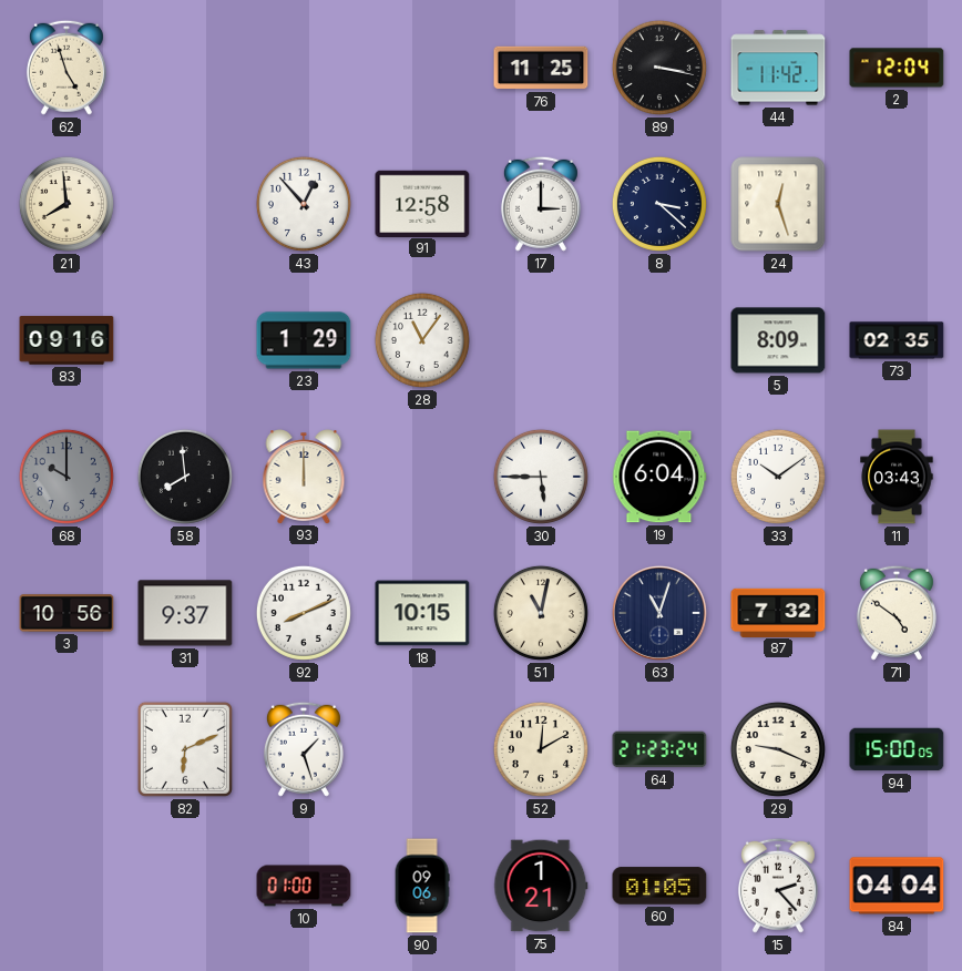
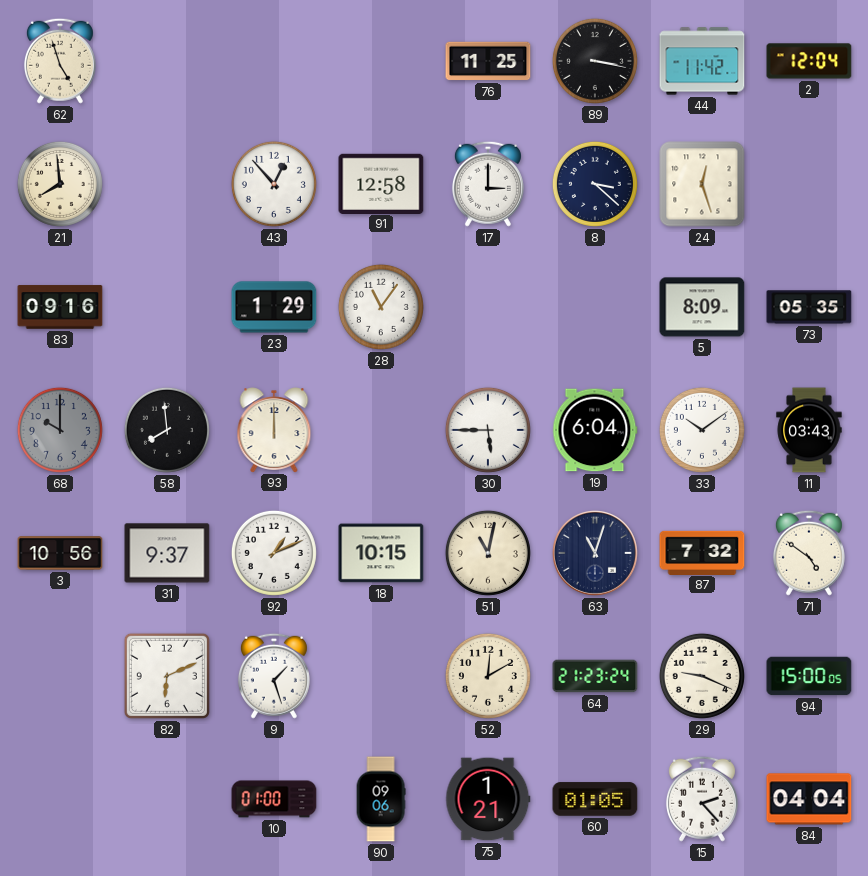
73: 02:35 -> 05:35 (809, 307)
92: 8:11 -> 1:11 (274, 553)
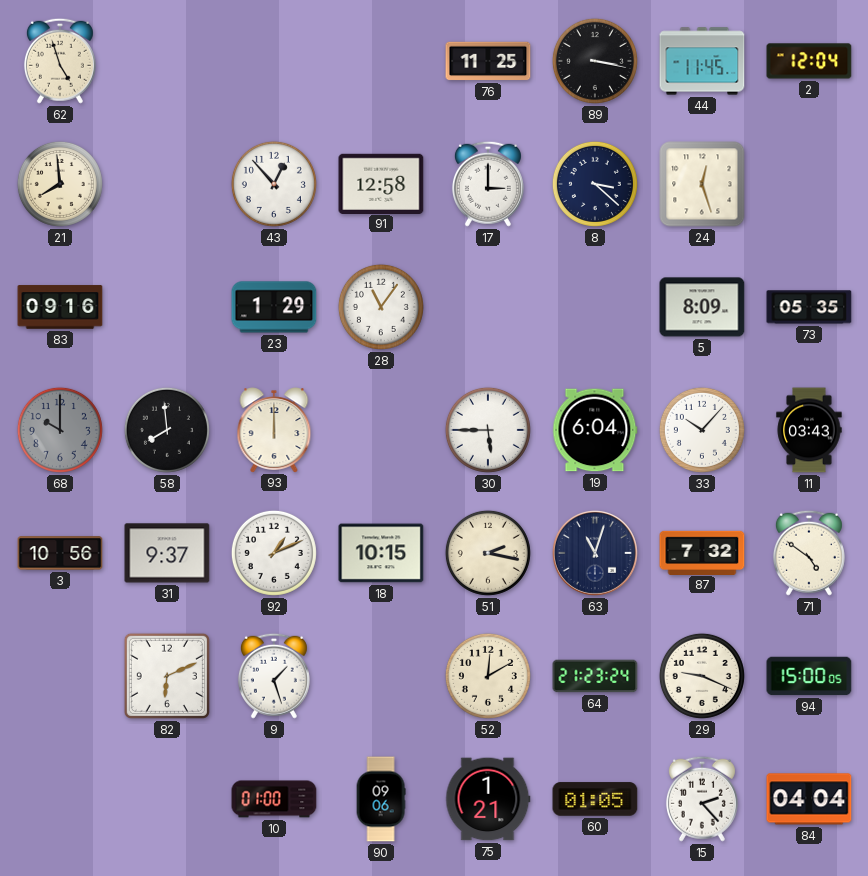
44: 11:42 -> 11:45 (702, 61)
33: 10:09 -> 10:07 (702, 430)
51: 11:02 -> 2:17 (488, 553)
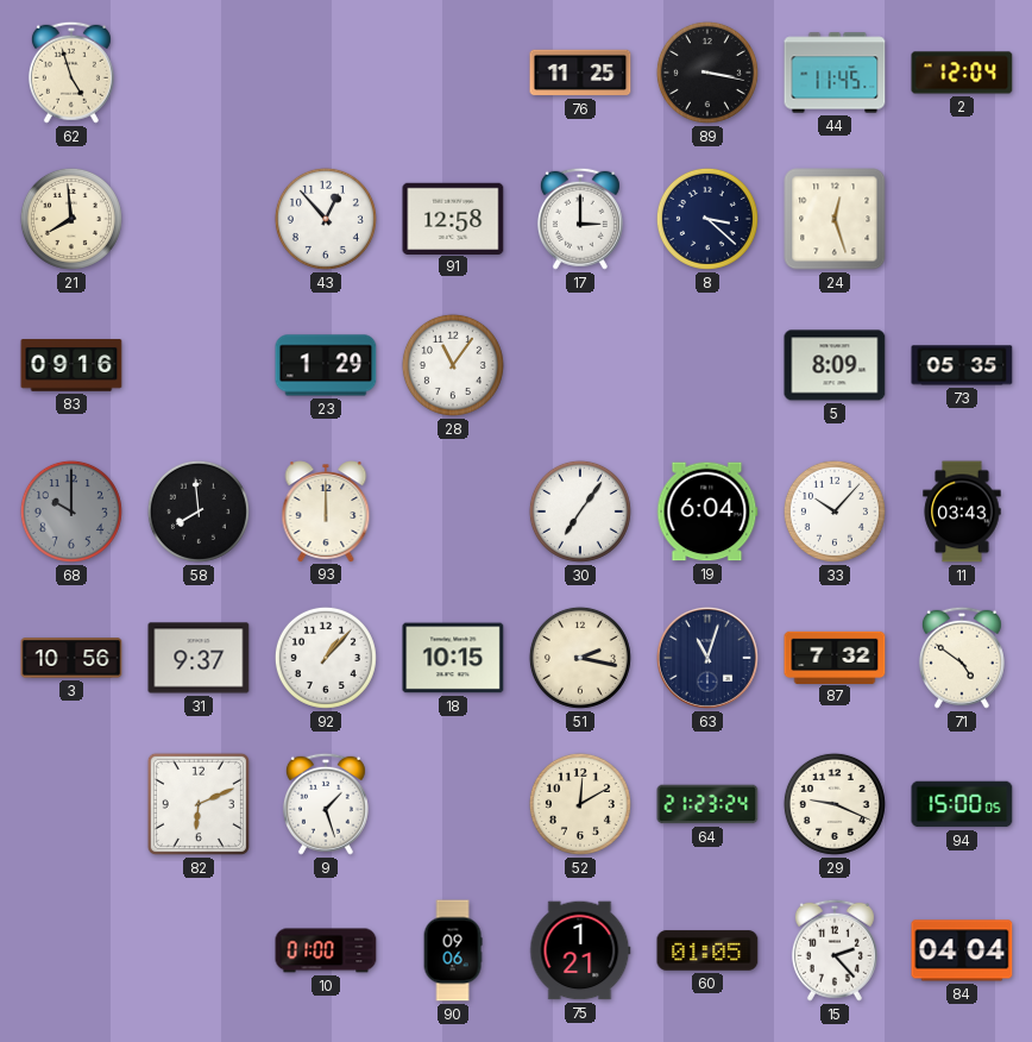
30: 5:45 -> 7:06 (580, 511)
92: 1:11 -> 1:07 (326, 658)
